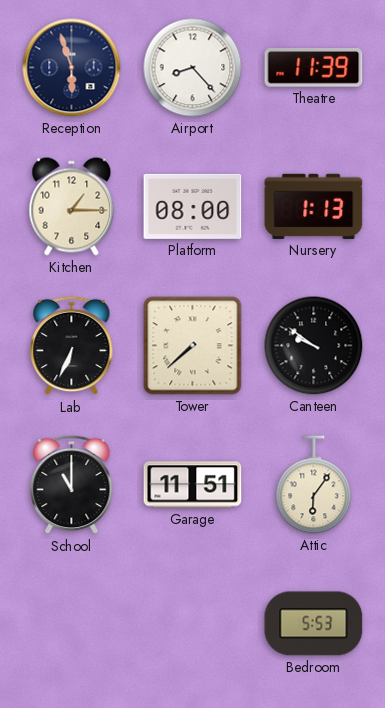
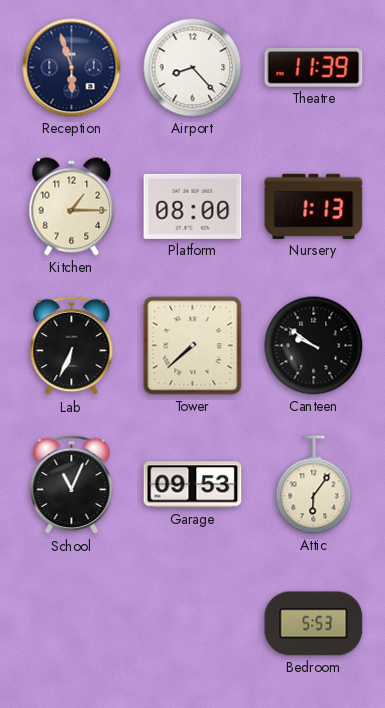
School: 11:00 -> 11:04 (72, 485)
Garage: 11:51 -> 09:53 (193, 485)
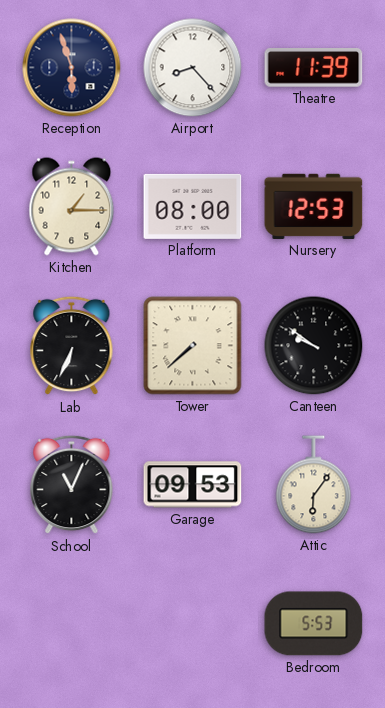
Nursery: 1:13 -> 12:53 (314, 206)
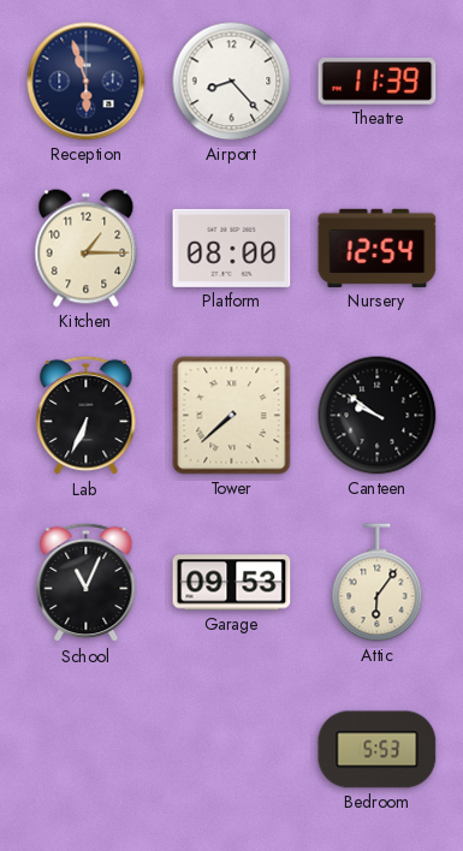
Nursery: 12:53 -> 12:54 (378, 248)
